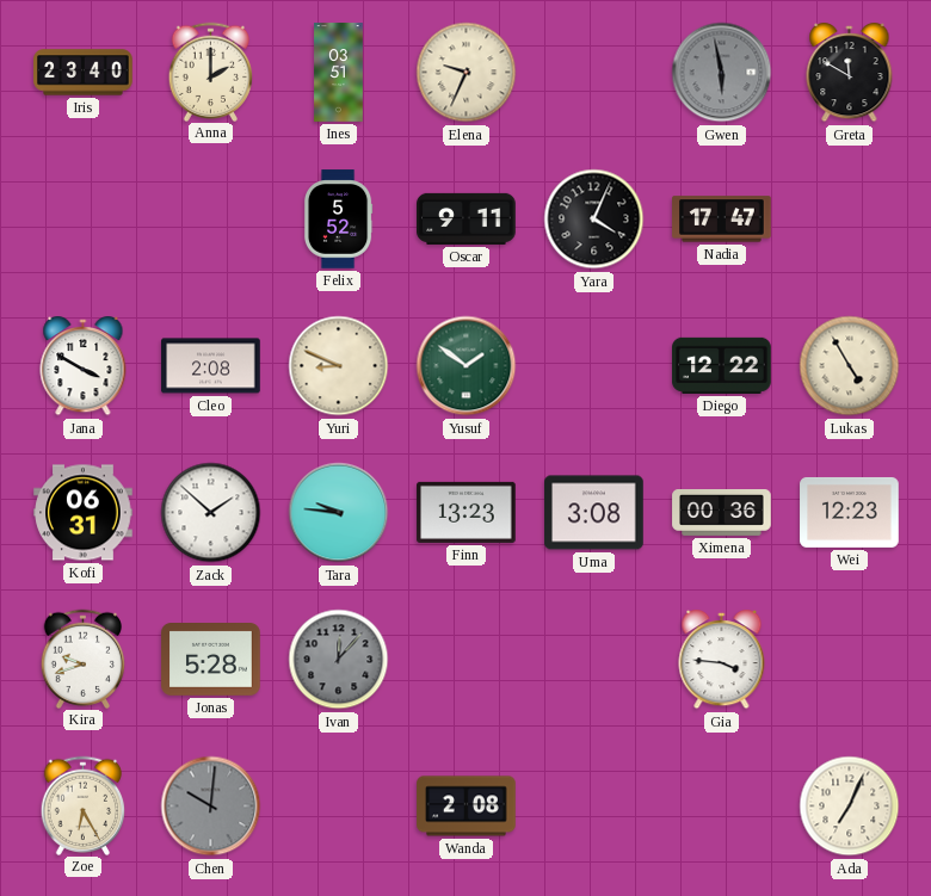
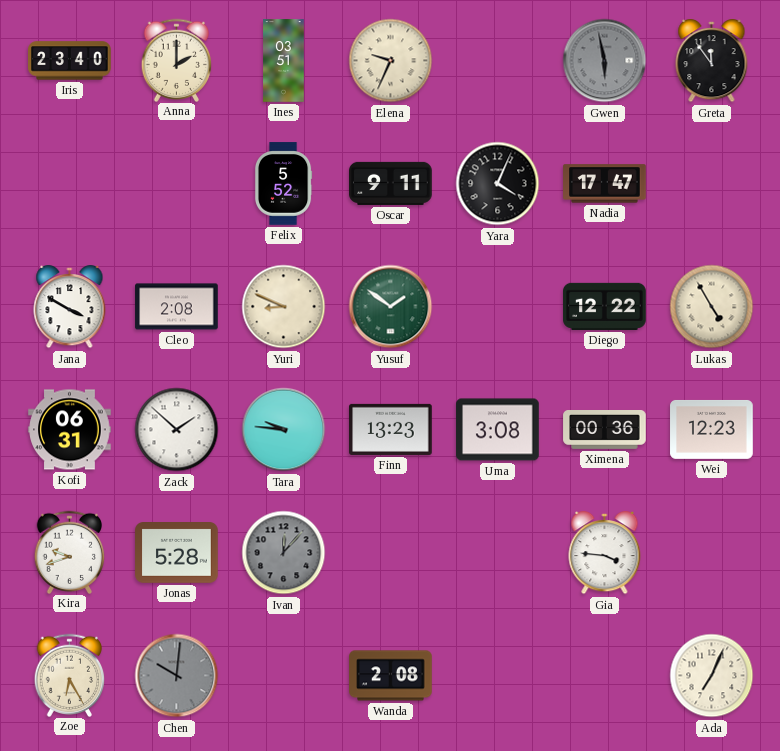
Greta: 11:50 -> 11:54 (712, 62)
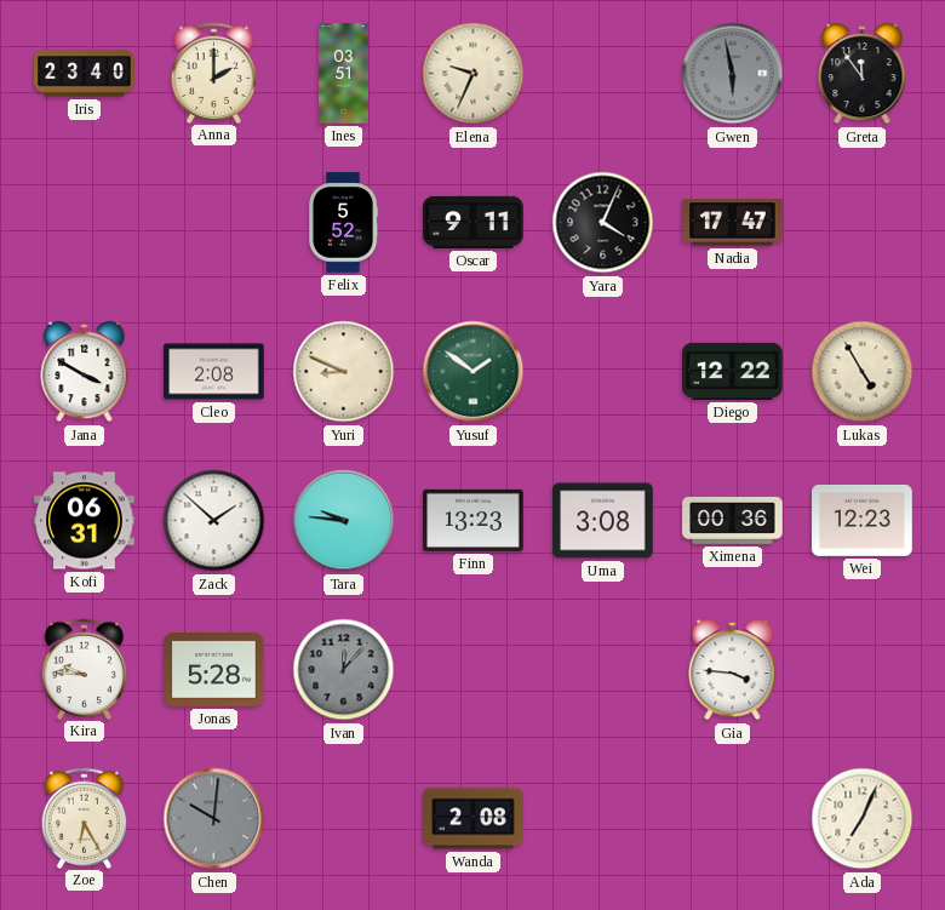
Kira: 9:42 -> 9:46 (85, 669)
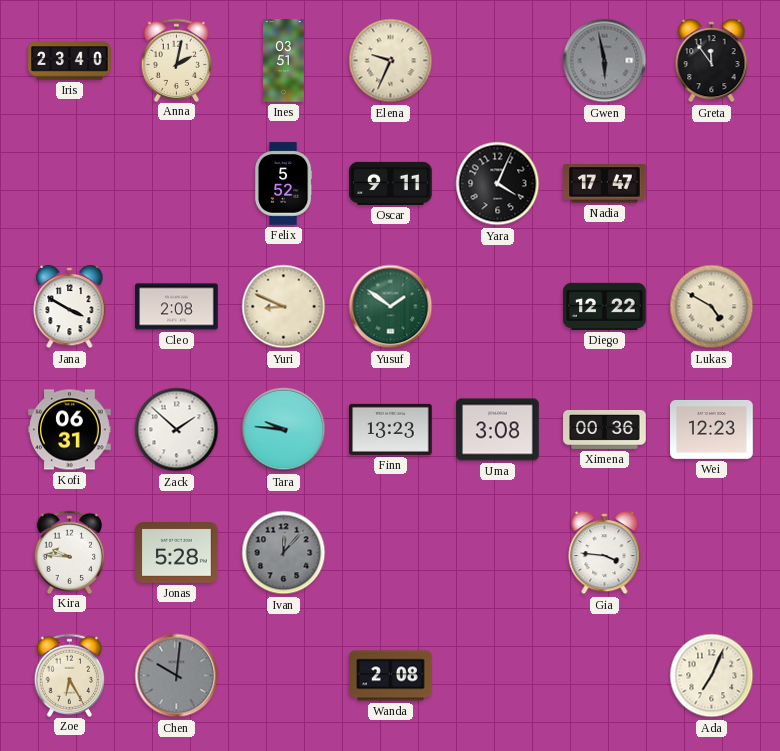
Anna: 2:00 -> 2:02 (177, 60)
Lukas: 4:55 -> 4:50 (712, 307)
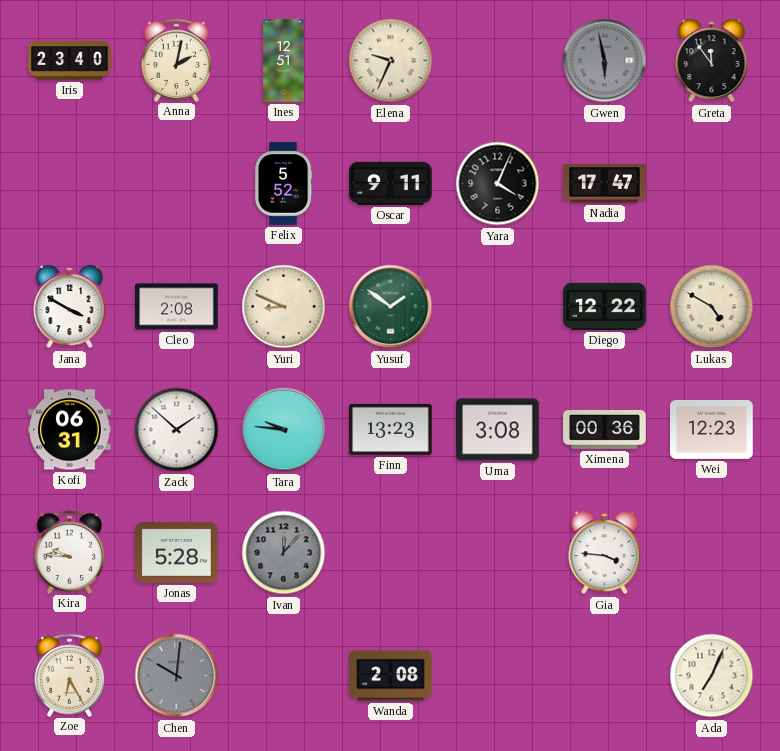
Ines: 03:51 -> 12:51 (284, 61)
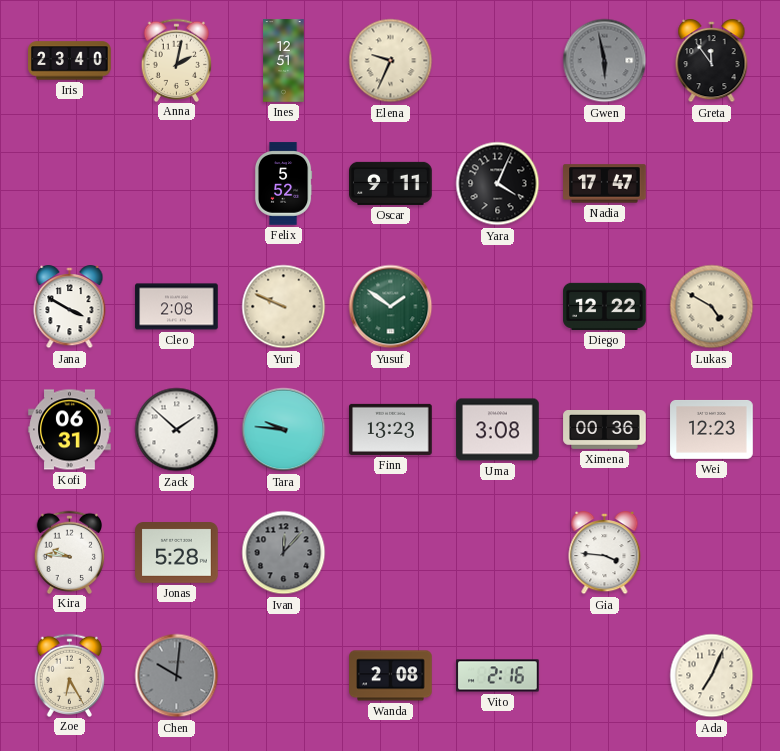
Yuri: 8:49 -> 9:49 (284, 307)
Vito: none -> 2:16 (498, 676)
